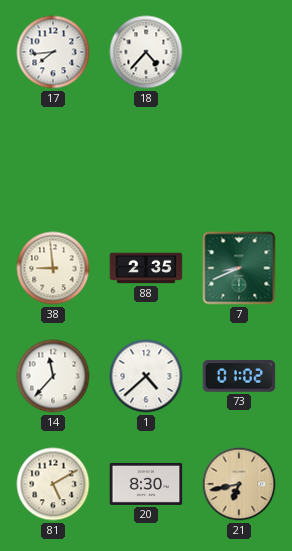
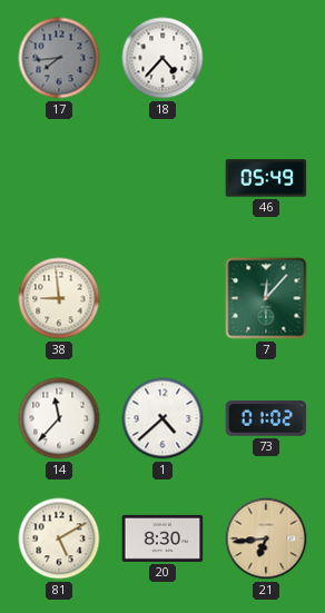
17 dial: white -> grey (59, 58)
46: none -> 05:49 (266, 178)
88: 2:35 -> none (146, 268)
7: 8:41 -> 12:07 (266, 298)
21: 6:43 -> 6:44 (266, 538)
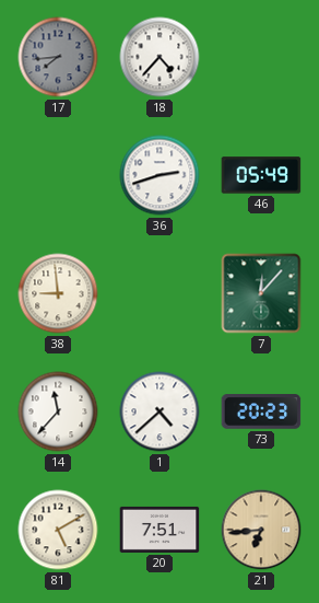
36: none -> 2:42 (159, 175)
73: 01:02 -> 20:23 (261, 411)
20: 8:30 -> 7:51 (159, 530)
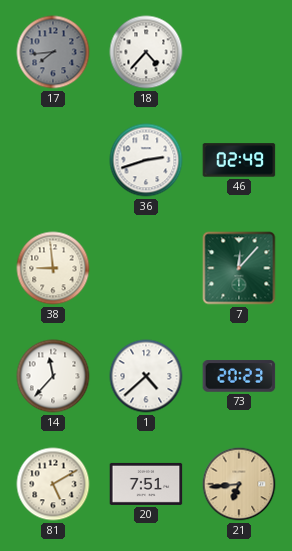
46: 05:49 -> 02:49 (239, 160)
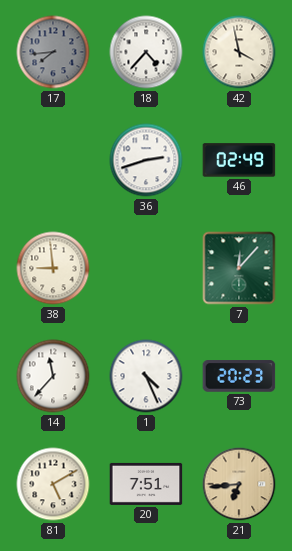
42: none -> 3:58 (239, 52)
1: 4:38 -> 4:26 (146, 376)
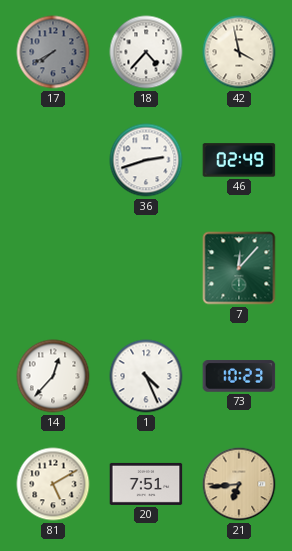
17: 7:44 -> 7:40 (53, 52)
38: 8:59 -> none (53, 268)
14: 11:37 -> 12:37 (53, 376)
73: 20:23 -> 10:23 (239, 376)
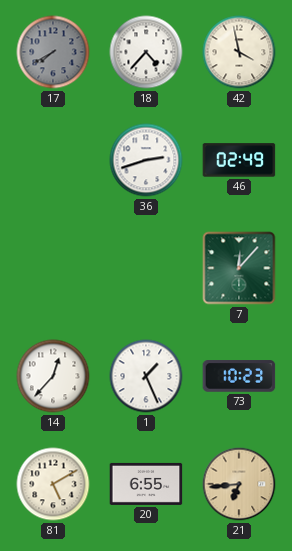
1: 4:26 -> 1:26 (146, 376)
20: 7:51 -> 6:55 (146, 484)
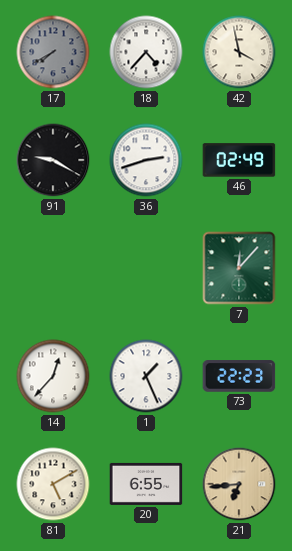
91: none -> 9:20 (53, 160)
73: 10:23 -> 22:23 (239, 376)
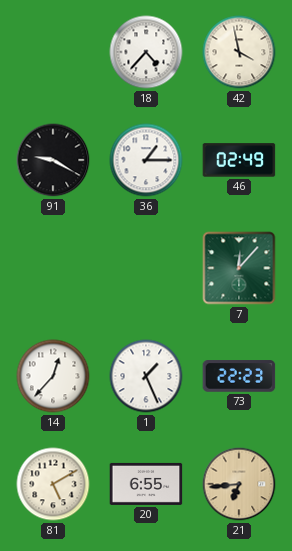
17: 7:40 -> none (53, 52)
36: 2:42 -> 1:15 (146, 160)
